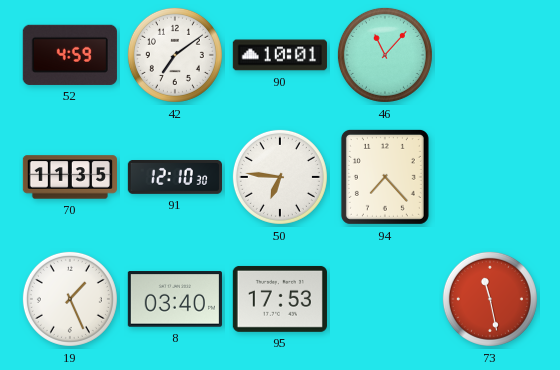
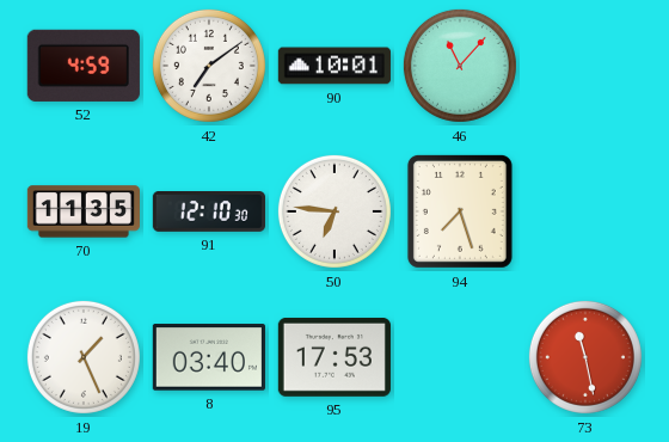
94: 7:23 -> 7:27 (460, 211)
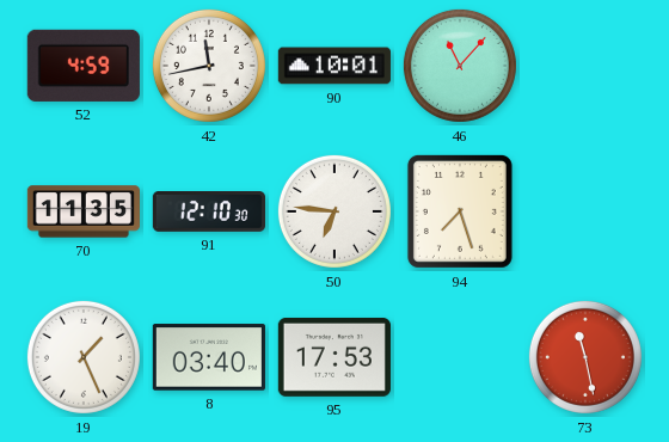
42: 7:09 -> 11:43 (209, 66)
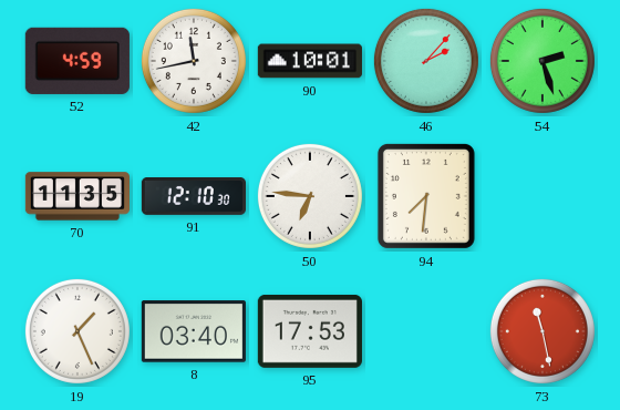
46: 11:07 -> 2:07 (426, 61)
54: none -> 2:27 (542, 61)
94: 7:27 -> 7:31 (426, 196)
